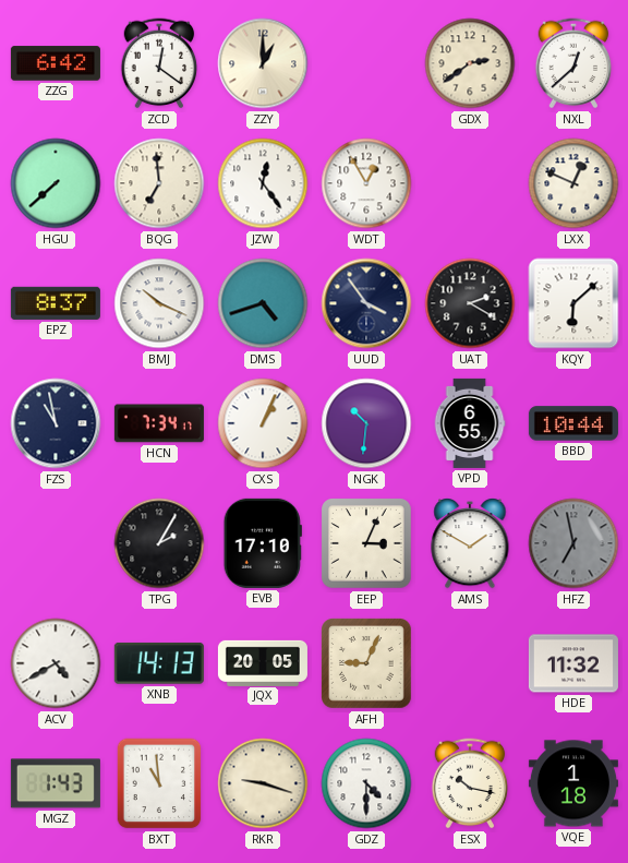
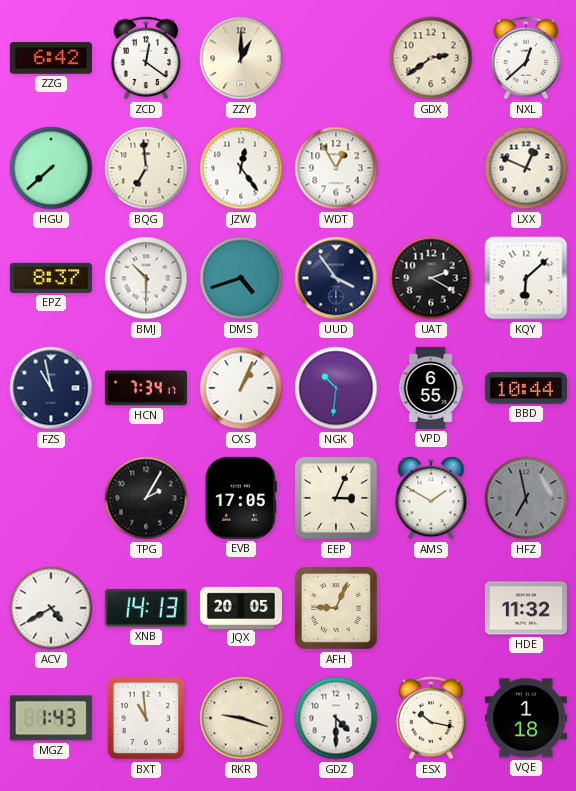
BMJ: 10:19 -> 10:30 (146, 278)
EVB: 17:10 -> 17:05 (241, 498)
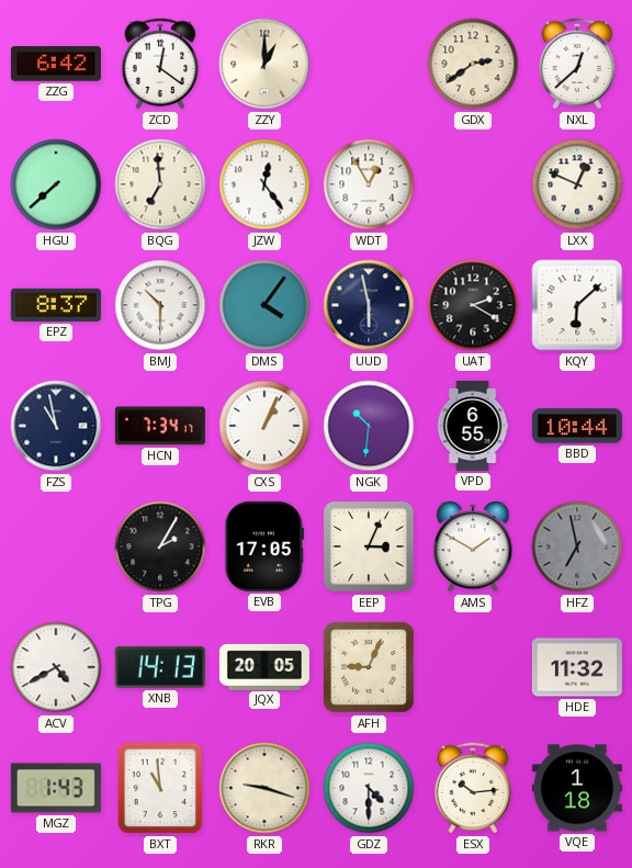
DMS: 4:42 -> 4:06 (264, 305)
UUD: 3:54 -> 5:58 (369, 305)
ESX: 10:17 -> 10:14 (473, 788)
